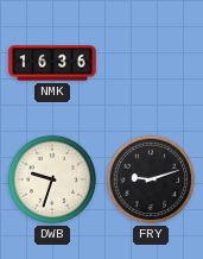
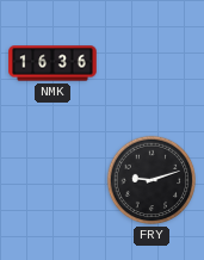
DWB: 9:33 -> none (52, 179)
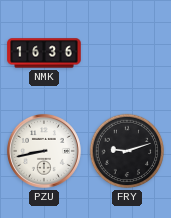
PZU: none -> 8:43 (44, 151)
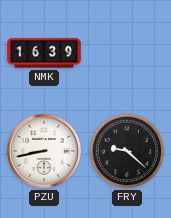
NMK: 16:36 -> 16:39 (44, 53)
FRY: 9:12 -> 9:22 (127, 151)
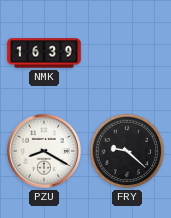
PZU: 8:43 -> 8:20 (44, 151)
